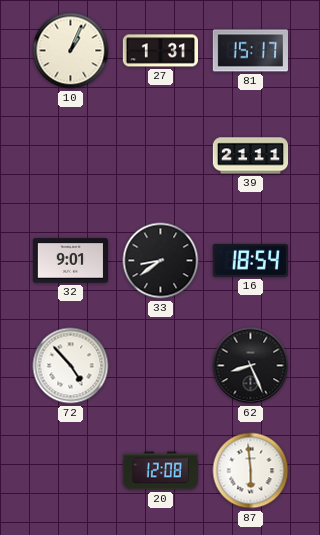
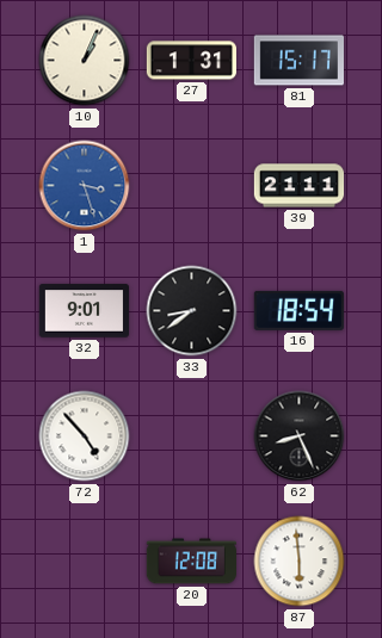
1: none -> 3:27 (85, 186)
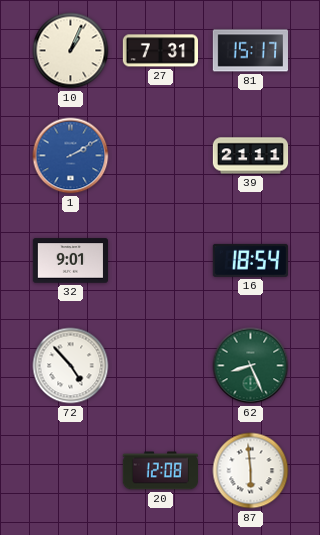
27: 1:31 -> 7:31 (160, 51)
1: 3:27 -> 2:10 (71, 156)
33: 8:39 -> none (192, 311)
62 dial: black -> green (251, 366)
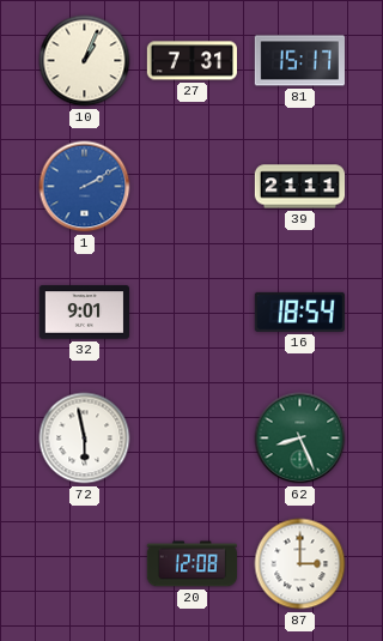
72: 4:53 -> 5:58 (85, 439)
87: 5:59 -> 3:00 (300, 564)
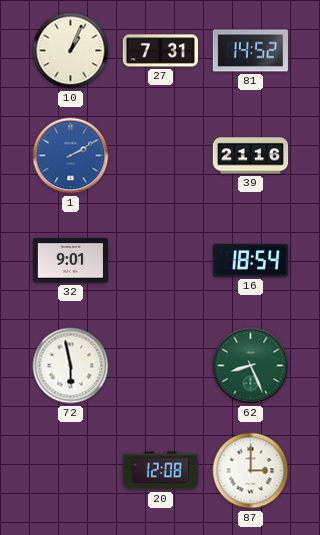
81: 15:17 -> 14:52 (250, 51)
39: 21:11 -> 21:16 (251, 156)
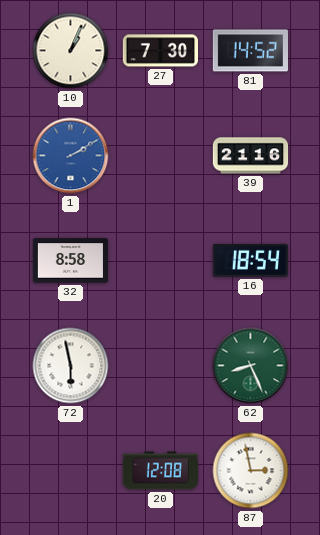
27: 7:31 -> 7:30 (160, 51)
32: 9:01 -> 8:58 (70, 261)
87: 3:00 -> 2:58 (251, 471)
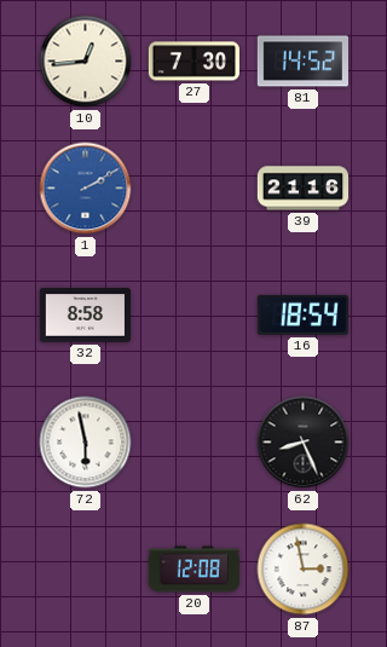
10: 1:04 -> 12:44 (86, 62)
62 dial: green -> black (304, 443)
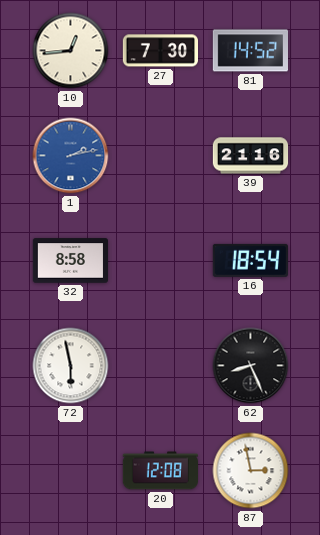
1: 2:10 -> 2:13 (71, 156)
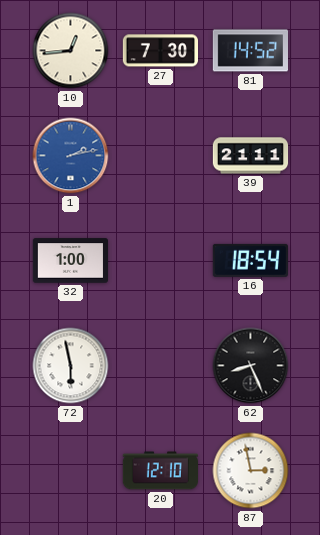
39: 21:16 -> 21:11 (251, 156)
32: 8:58 -> 1:00 (70, 261)
20: 12:08 -> 12:10 (160, 471)
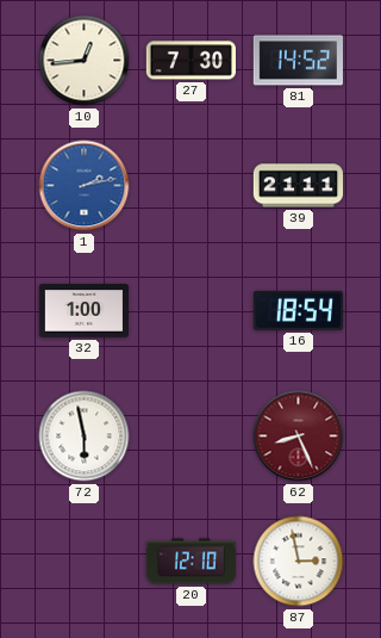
62 dial: black -> burgundy (299, 436)
